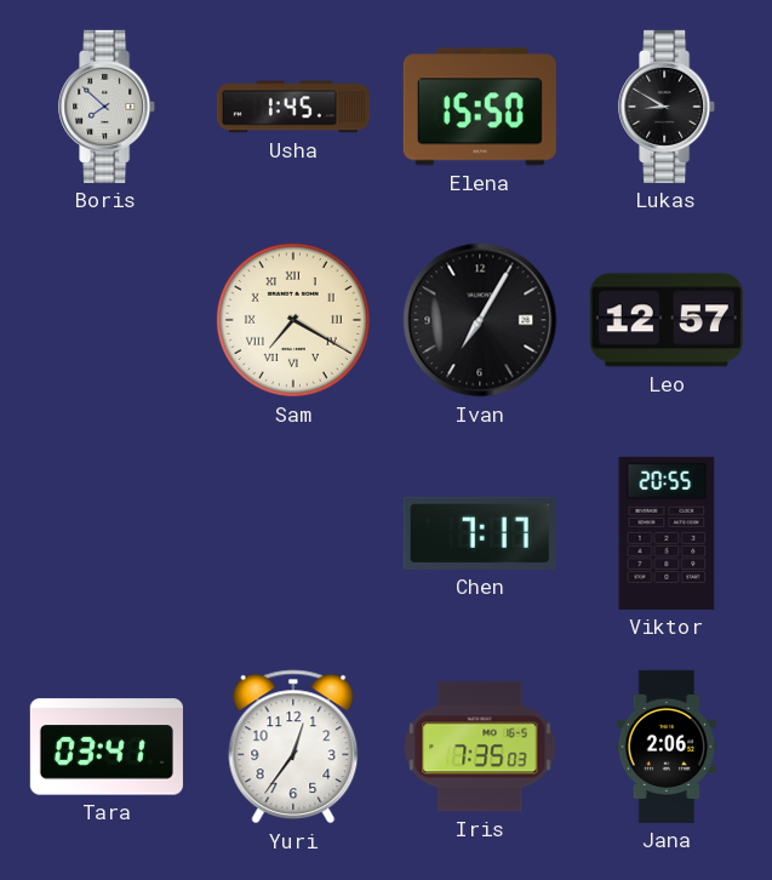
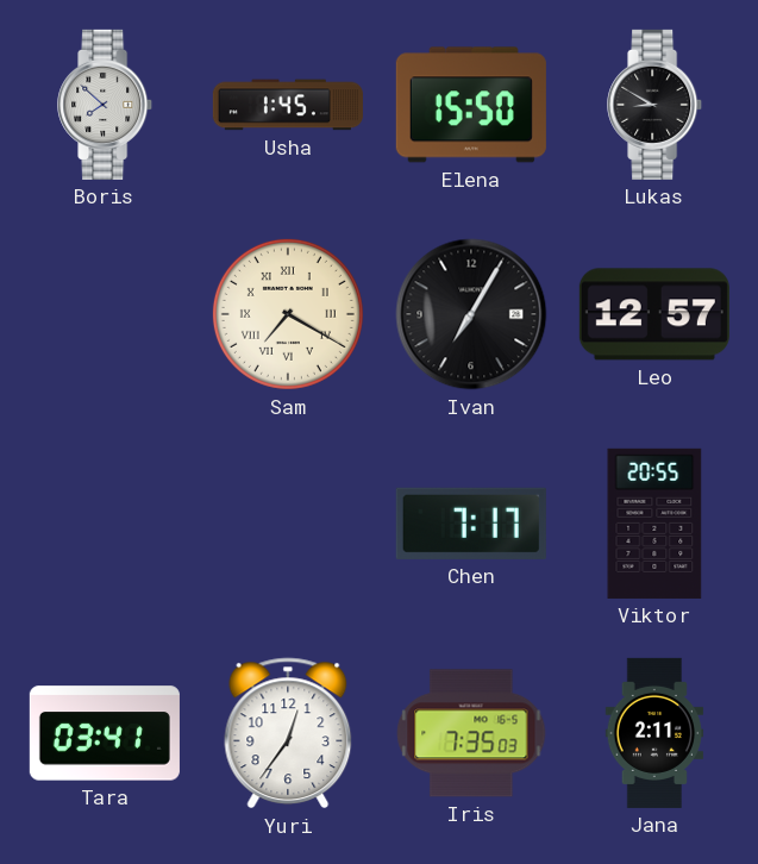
Jana: 2:06 -> 2:11 (654, 733)
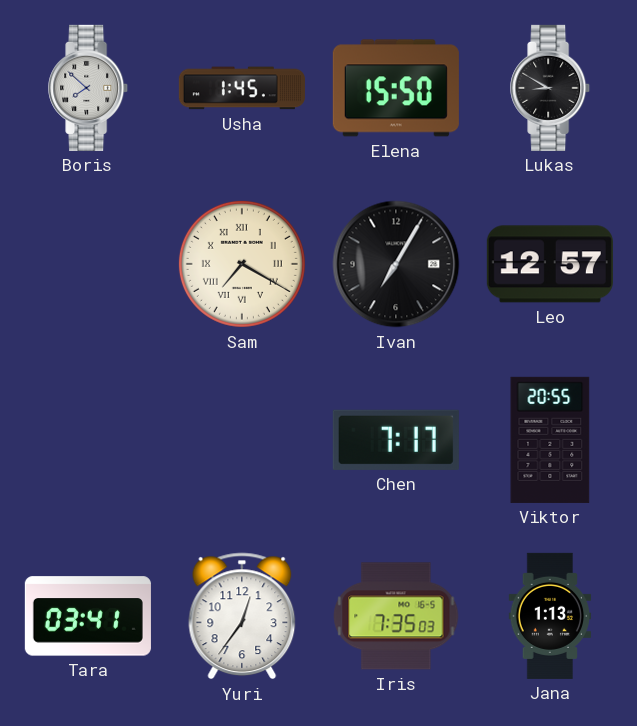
Jana: 2:11 -> 1:13 (550, 616)
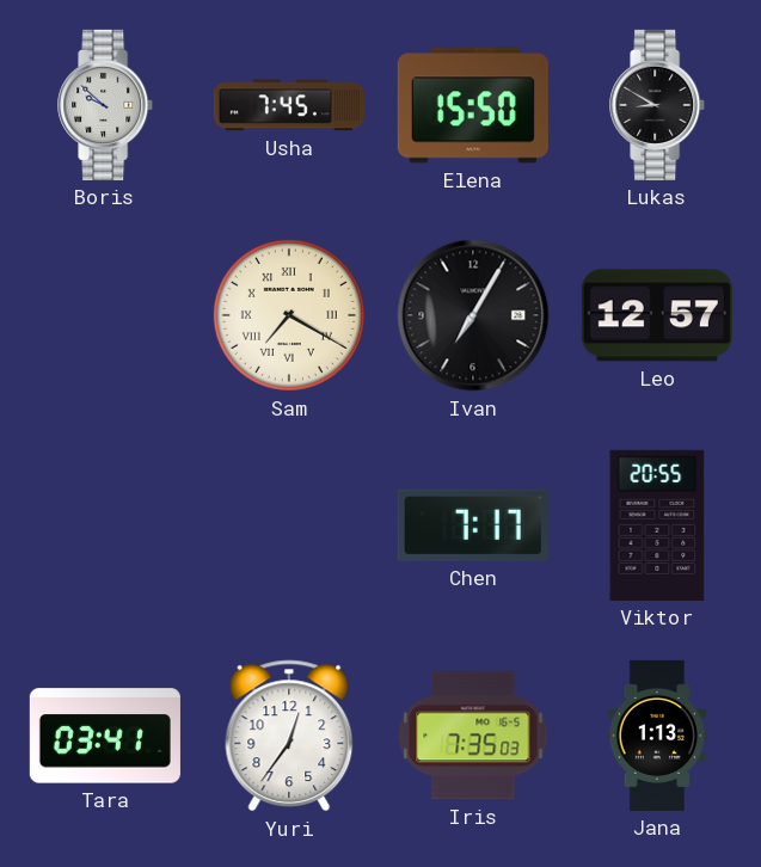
Boris: 7:52 -> 9:52 (106, 105)
Usha: 1:45 -> 7:45 (289, 105)
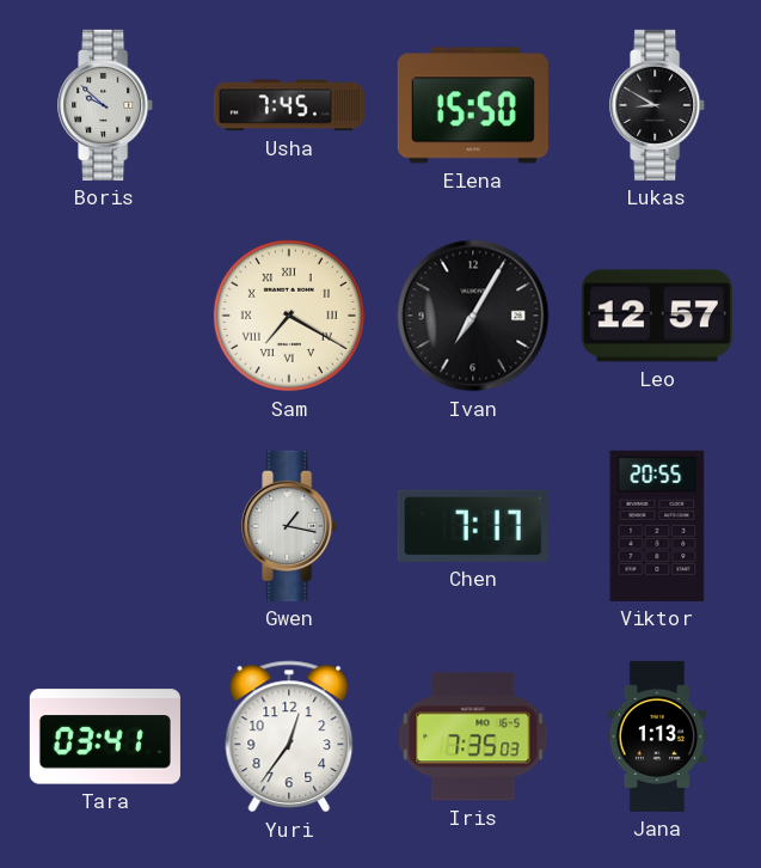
Gwen: none -> 1:17 (290, 526)
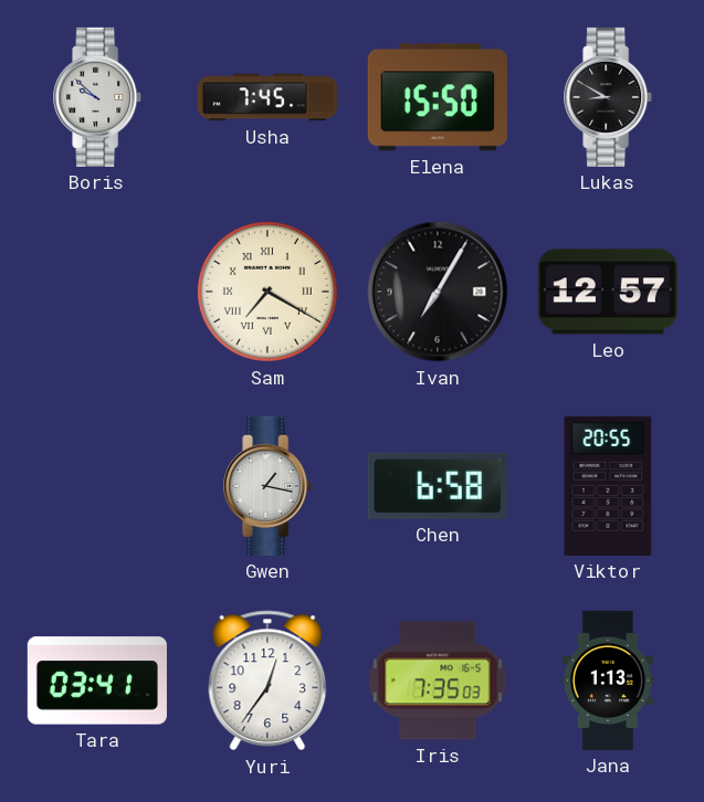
Chen: 7:17 -> 6:58 (438, 486)
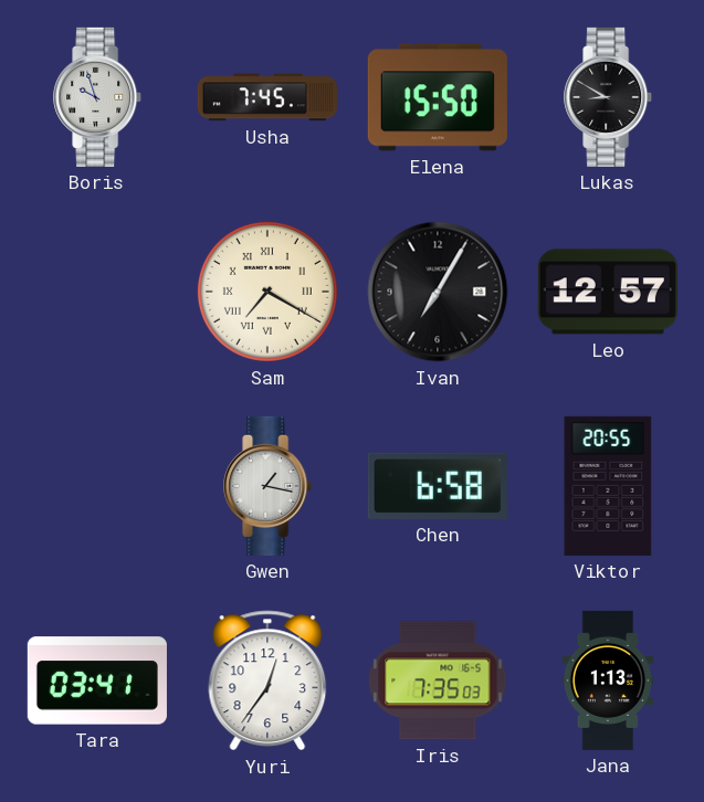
Boris: 9:52 -> 9:57 (98, 97)
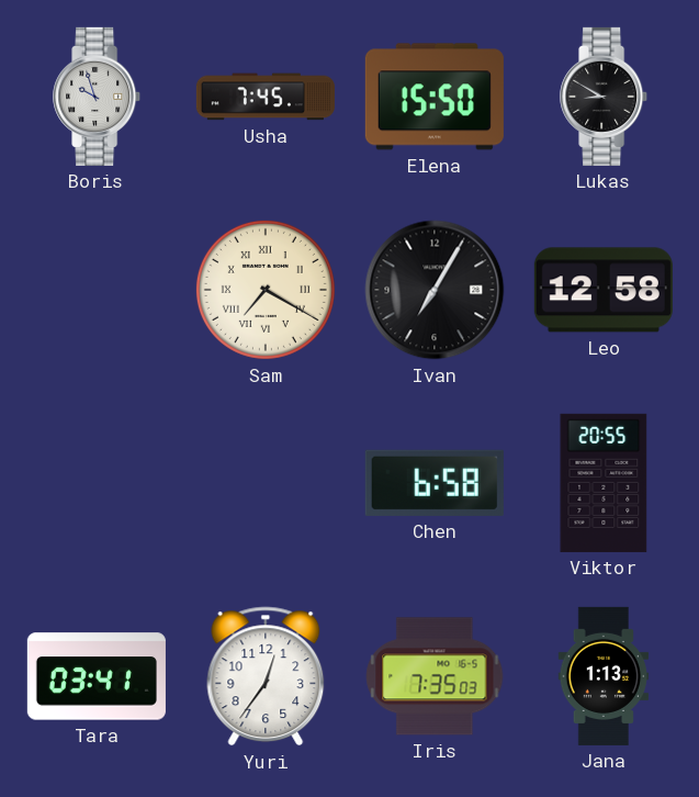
Leo: 12:57 -> 12:58 (604, 290)
Gwen: 1:17 -> none (269, 486)
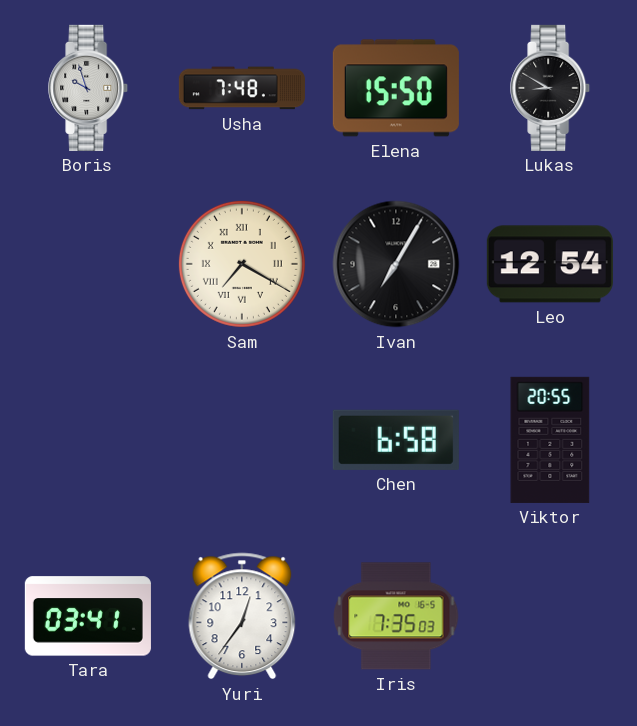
Usha: 7:45 -> 7:48 (242, 88)
Leo: 12:58 -> 12:54 (550, 264)
Jana: 1:13 -> none (604, 676)
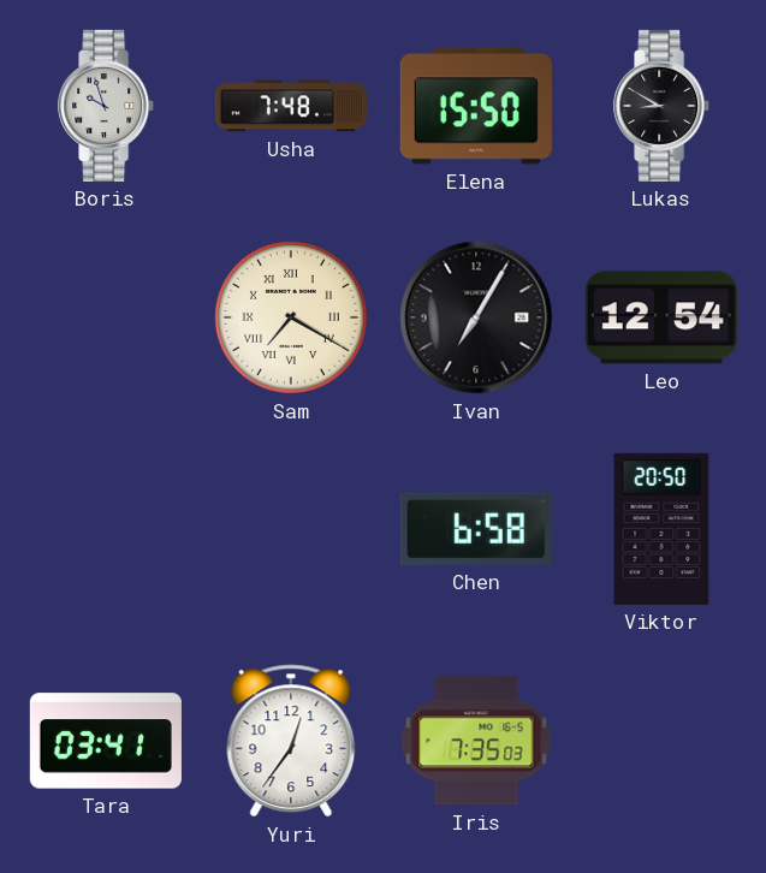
Viktor: 20:55 -> 20:50 (661, 529)
